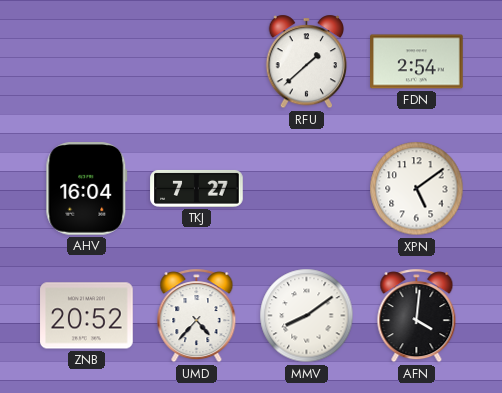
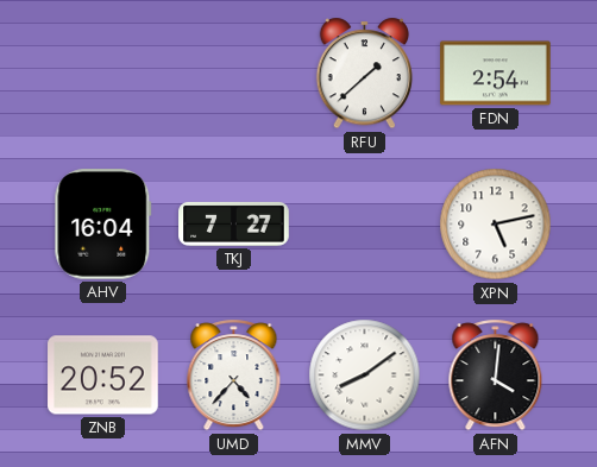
XPN: 5:09 -> 5:13 (496, 225)
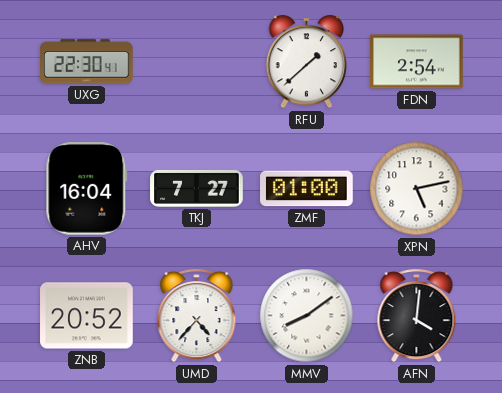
UXG: none -> 22:30 (87, 62)
ZMF: none -> 01:00 (307, 189)
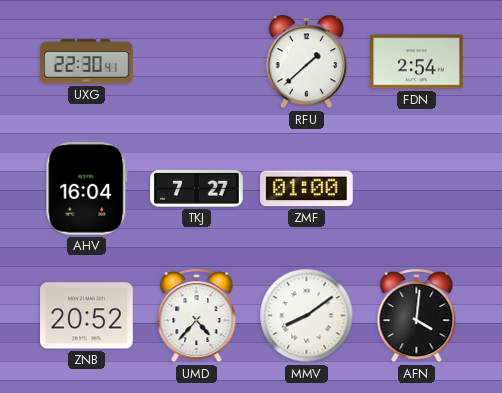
XPN: 5:13 -> none (417, 189)
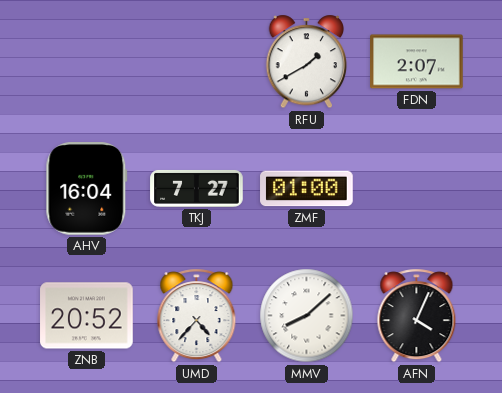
UXG: 22:30 -> none (87, 62)
RFU: 1:38 -> 1:40 (307, 62)
FDN: 2:54 -> 2:07 (417, 62)
MMV: 8:09 -> 8:08 (307, 316)
AFN: 4:01 -> 4:04 (417, 316)
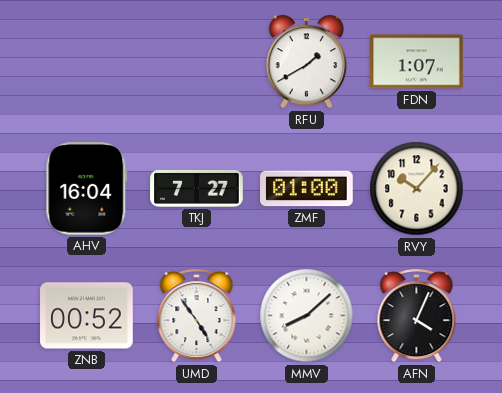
FDN: 2:07 -> 1:07 (417, 62)
RVY: none -> 10:07 (417, 189)
ZNB: 20:52 -> 00:52 (87, 316)
UMD: 4:37 -> 4:54 (197, 316)
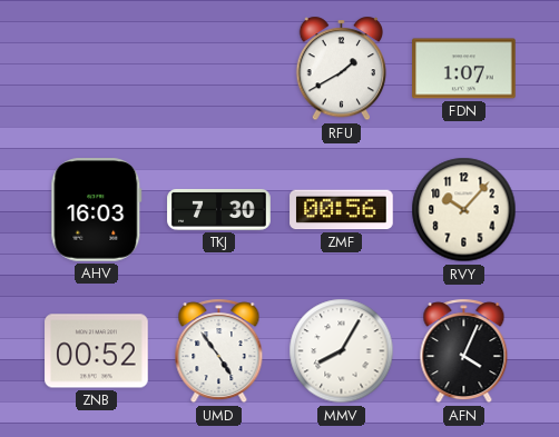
AHV: 16:04 -> 16:03 (97, 210)
TKJ: 7:27 -> 7:30 (219, 209)
ZMF: 01:00 -> 00:56 (342, 210)
MMV: 8:08 -> 8:05 (342, 351)
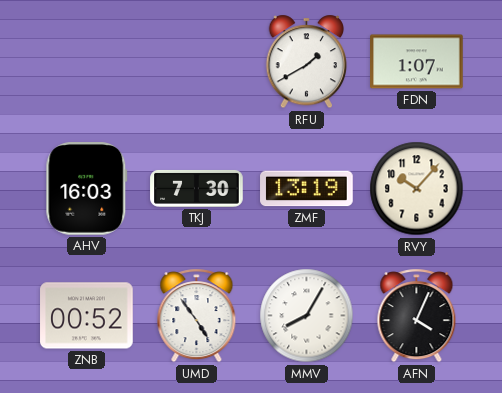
ZMF: 00:56 -> 13:19 (307, 189)
